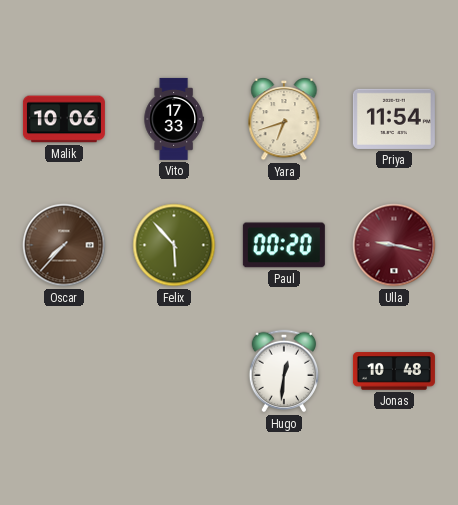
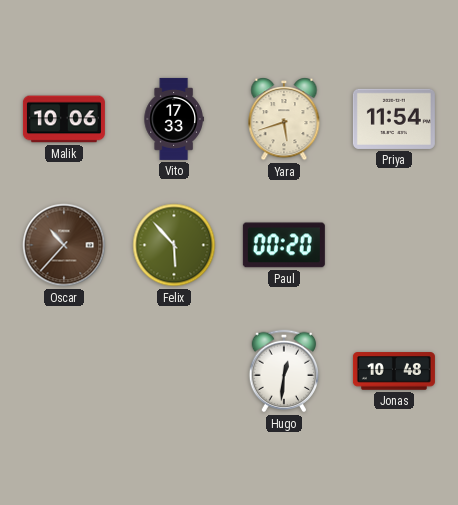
Yara: 6:42 -> 5:42 (284, 119)
Oscar: 7:37 -> 10:37 (64, 245)
Ulla: 9:17 -> none (394, 245)
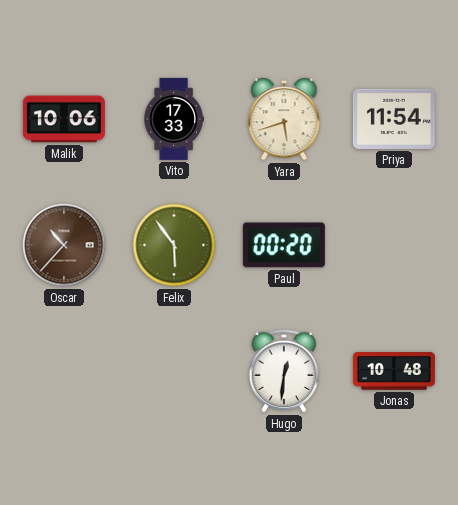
Felix: 5:53 -> 5:54 (174, 245)
